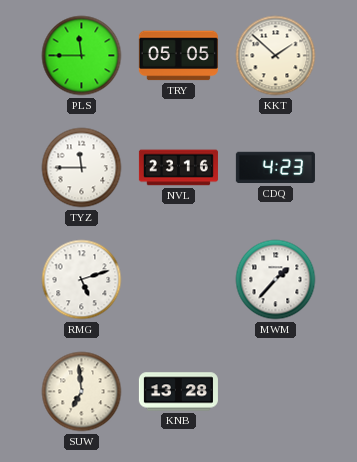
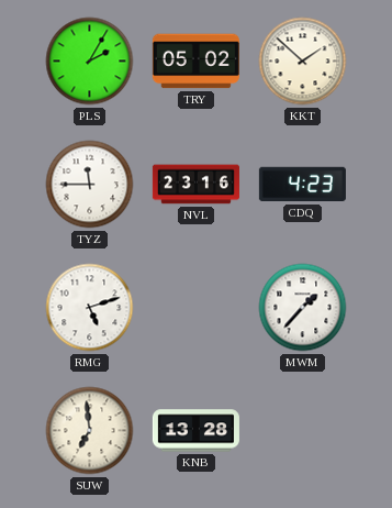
PLS: 11:45 -> 2:05 (90, 62)
TRY: 05:05 -> 05:02 (195, 62)
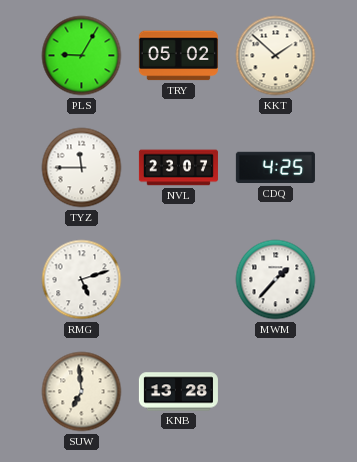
PLS: 2:05 -> 9:05 (82, 56)
NVL: 23:16 -> 23:07 (178, 168)
CDQ: 4:23 -> 4:25 (275, 168)
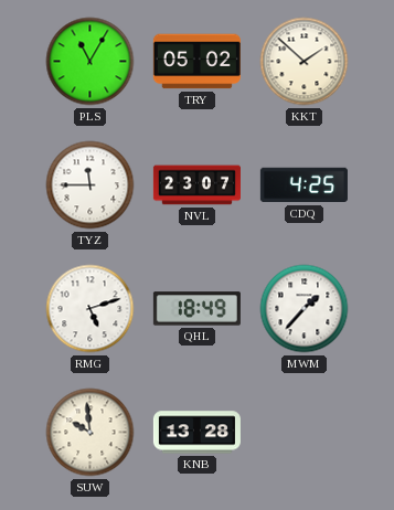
PLS: 9:05 -> 11:05 (90, 62)
QHL: none -> 18:49 (196, 309)
SUW: 6:59 -> 9:59 (90, 433)
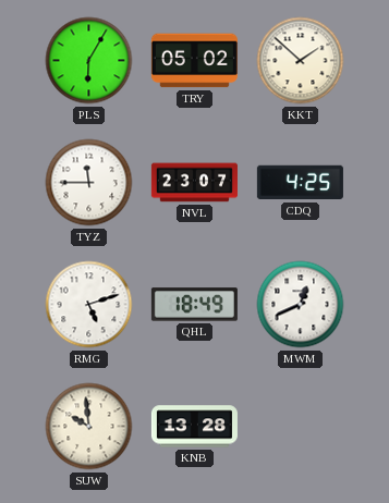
PLS: 11:05 -> 6:05 (89, 61)
MWM: 1:37 -> 12:41 (301, 305)
